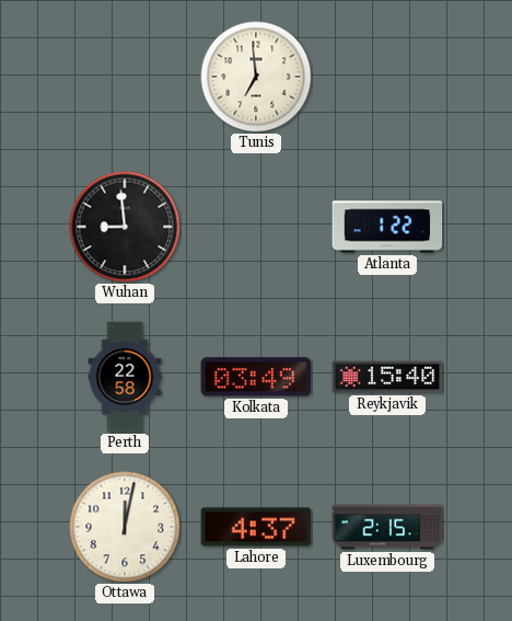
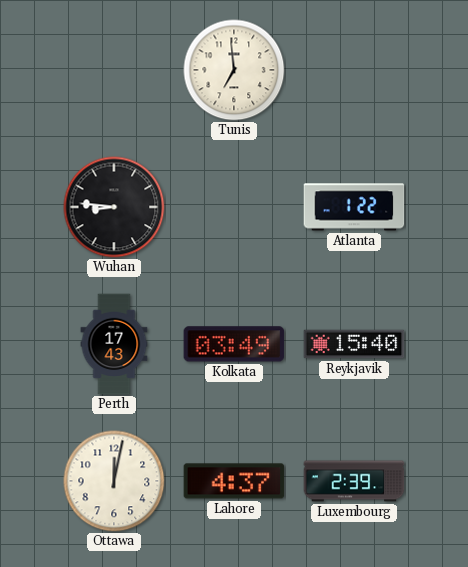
Wuhan: 8:59 -> 8:46 (114, 207)
Perth: 22:58 -> 17:43 (114, 344)
Luxembourg: 2:15 -> 2:39 (354, 481)
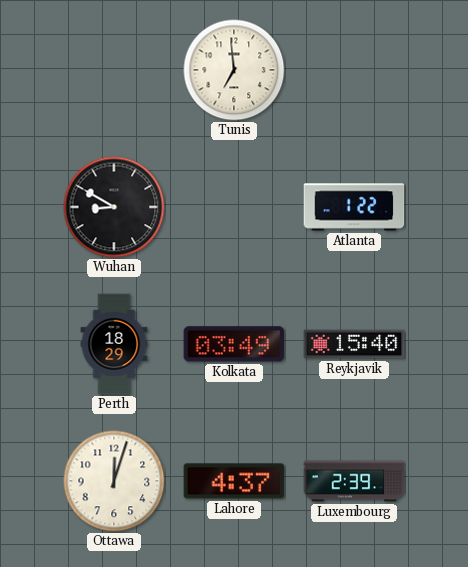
Wuhan: 8:46 -> 8:50 (114, 207)
Perth: 17:43 -> 18:29 (114, 344)
Ottawa: 12:02 -> 12:03 (114, 481)
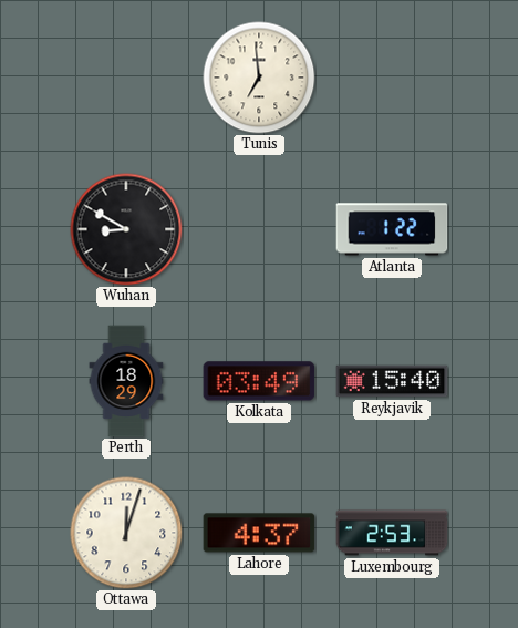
Luxembourg: 2:39 -> 2:53 (392, 533)
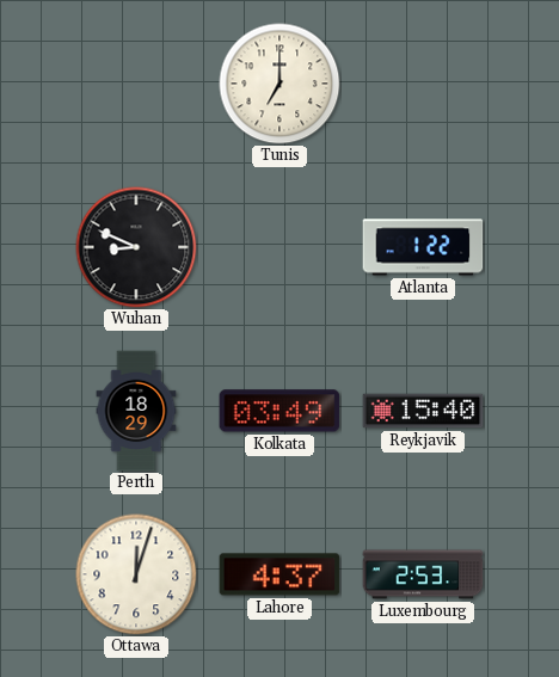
Tunis: 6:59 -> 7:00 (279, 84)
Wuhan: 8:50 -> 8:49 (136, 247)
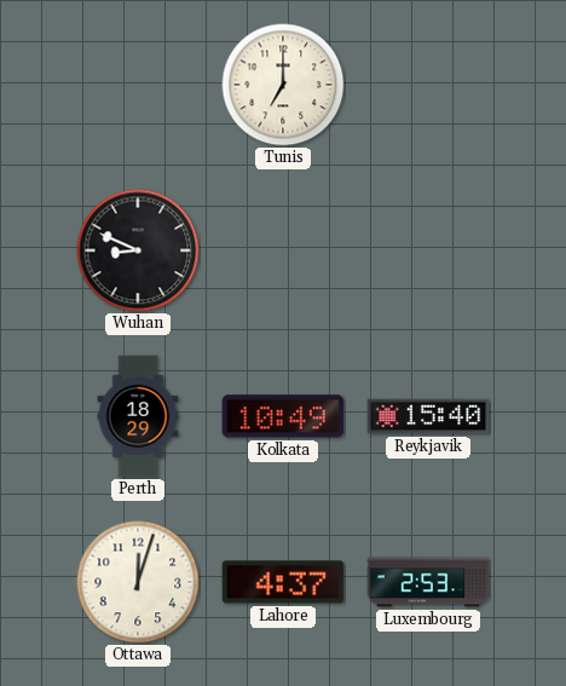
Atlanta: 1:22 -> none (423, 247)
Kolkata: 03:49 -> 10:49 (283, 416)
